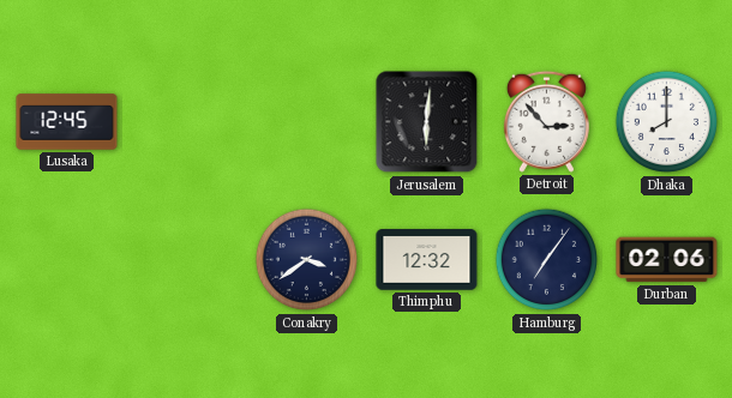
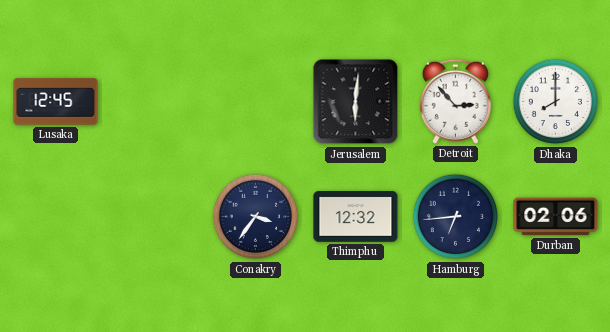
Conakry: 3:39 -> 3:36 (256, 217)
Hamburg: 7:06 -> 6:44 (456, 217)
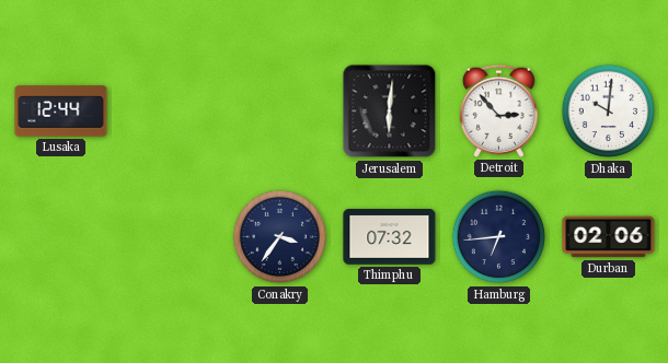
Lusaka: 12:45 -> 12:44 (61, 112)
Dhaka: 8:00 -> 10:01 (609, 112)
Thimphu: 12:32 -> 07:32 (390, 237)
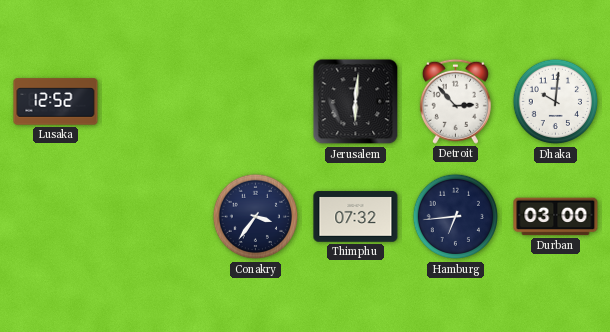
Lusaka: 12:44 -> 12:52 (56, 102)
Durban: 02:06 -> 03:00 (556, 217)
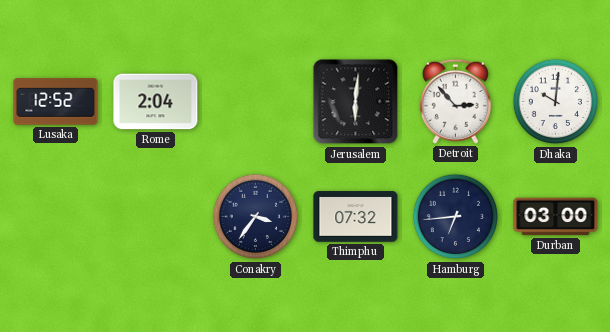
Rome: none -> 2:04 (156, 102)
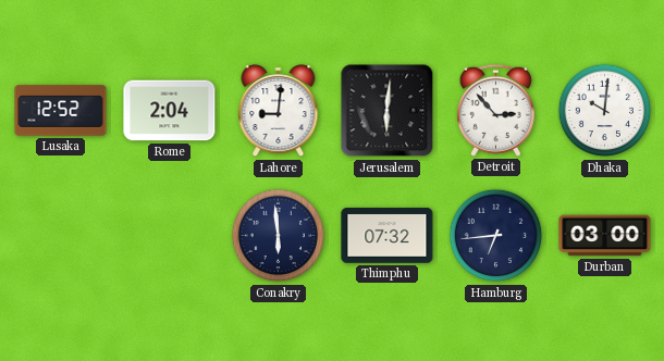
Lahore: none -> 9:01 (279, 111)
Conakry: 3:36 -> 5:59 (279, 236)
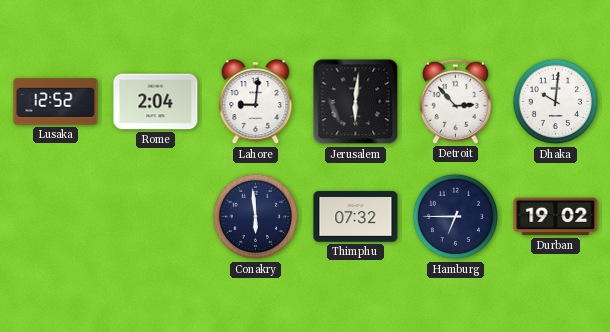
Hamburg: 6:44 -> 6:45 (456, 217)
Durban: 03:00 -> 19:02 (556, 217)
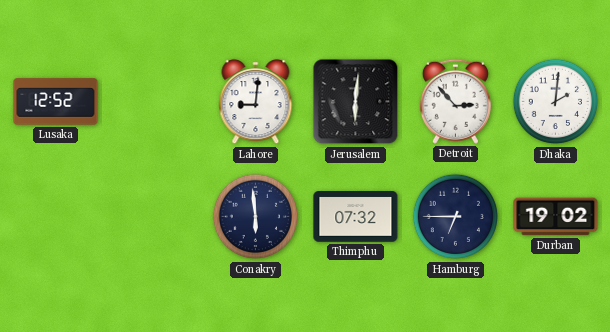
Rome: 2:04 -> none (156, 102)
Dhaka: 10:01 -> 2:01 (556, 102)
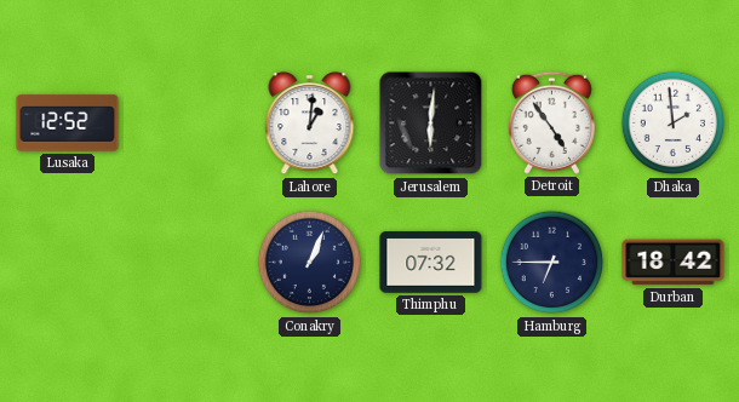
Lahore: 9:01 -> 1:01 (310, 124)
Detroit: 2:53 -> 4:54 (551, 122)
Dhaka: 2:01 -> 1:59 (674, 124)
Conakry: 5:59 -> 1:04 (310, 263)
Durban: 19:02 -> 18:42 (674, 263)
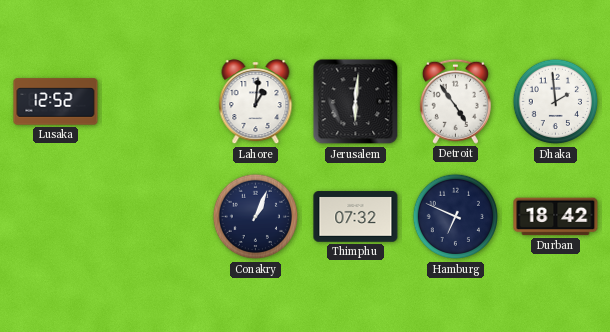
Hamburg: 6:45 -> 6:49 (456, 217)
